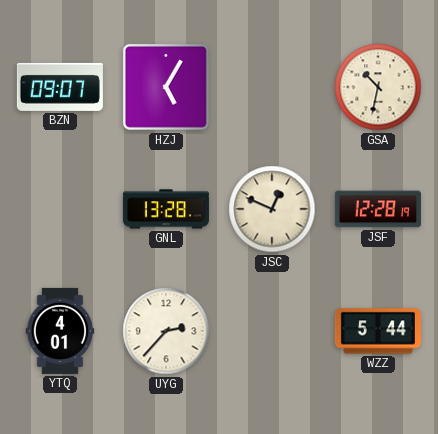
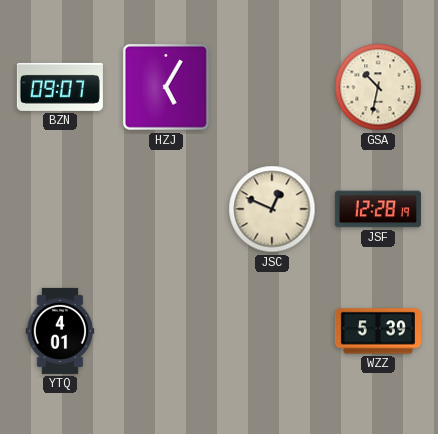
GNL: 13:28 -> none (166, 209)
UYG: 2:37 -> none (166, 331)
WZZ: 5:44 -> 5:39 (378, 331)
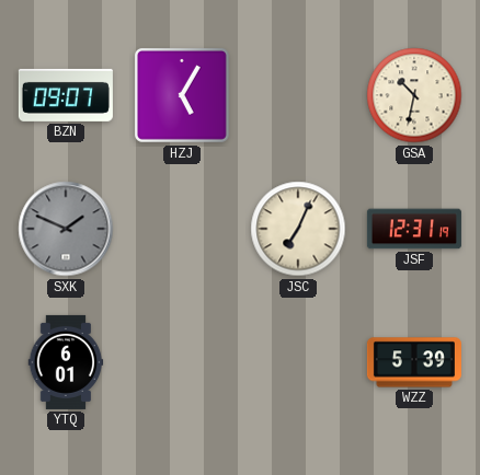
SXK: none -> 1:49 (66, 229)
JSC: 12:49 -> 7:04 (298, 229)
JSF: 12:28 -> 12:31 (414, 229)
YTQ: 4:01 -> 6:01 (66, 362)
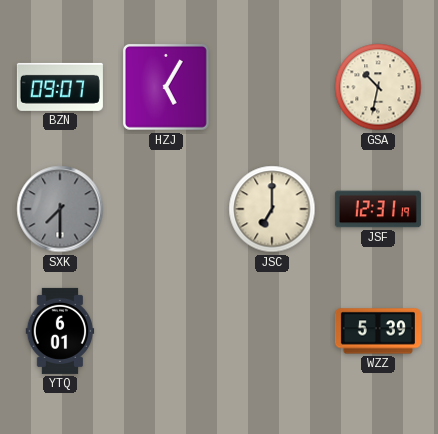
SXK: 1:49 -> 7:30 (60, 209)
JSC: 7:04 -> 7:00 (272, 209)
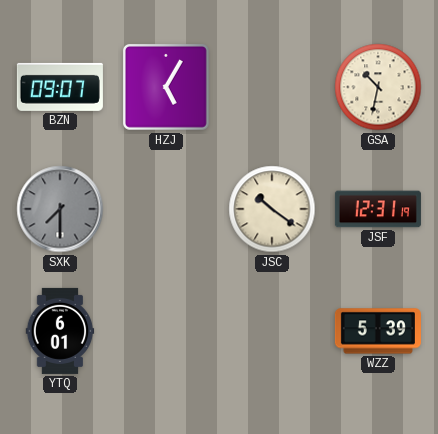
JSC: 7:00 -> 10:21 (272, 209)
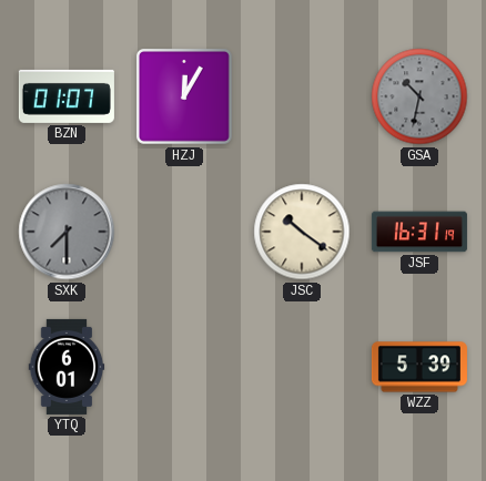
BZN: 09:07 -> 01:07 (67, 96)
HZJ: 5:05 -> 12:05 (184, 96)
GSA dial: cream -> grey (419, 96)
JSF: 12:31 -> 16:31 (419, 232)
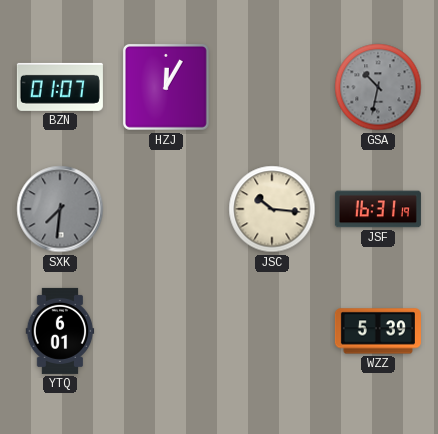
SXK: 7:30 -> 7:31 (60, 209)
JSC: 10:21 -> 10:16 (272, 209)
